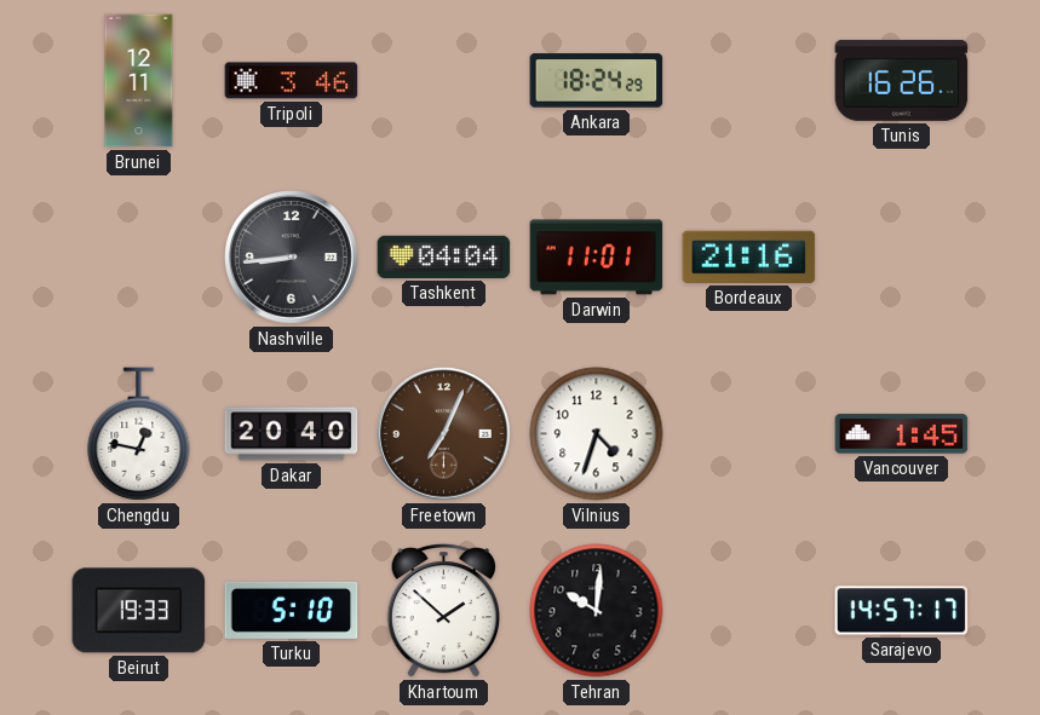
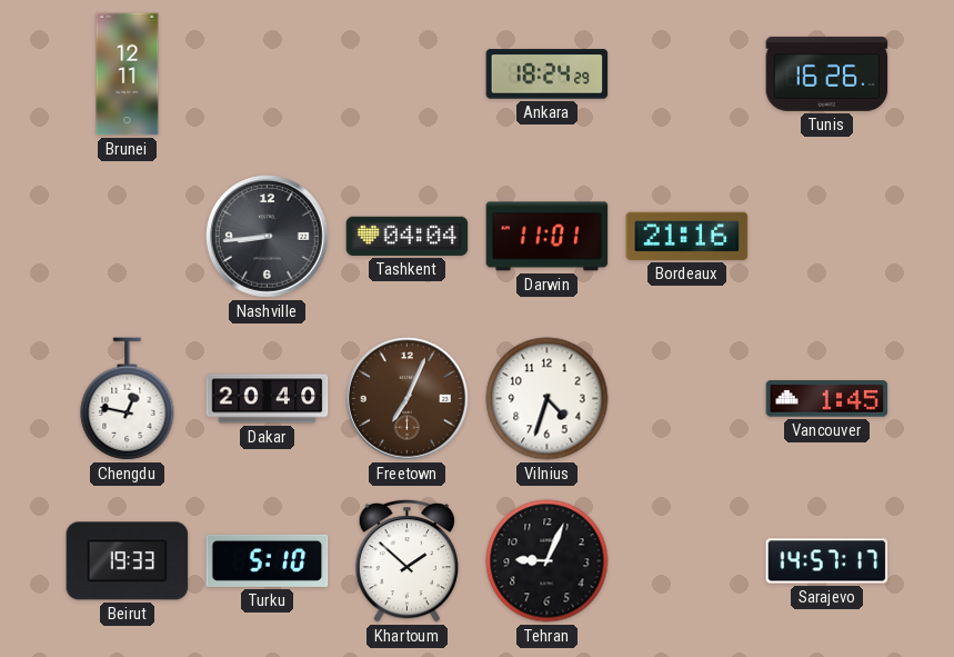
Tripoli: 3:46 -> none (292, 81)
Tehran: 10:01 -> 9:04 (548, 561)
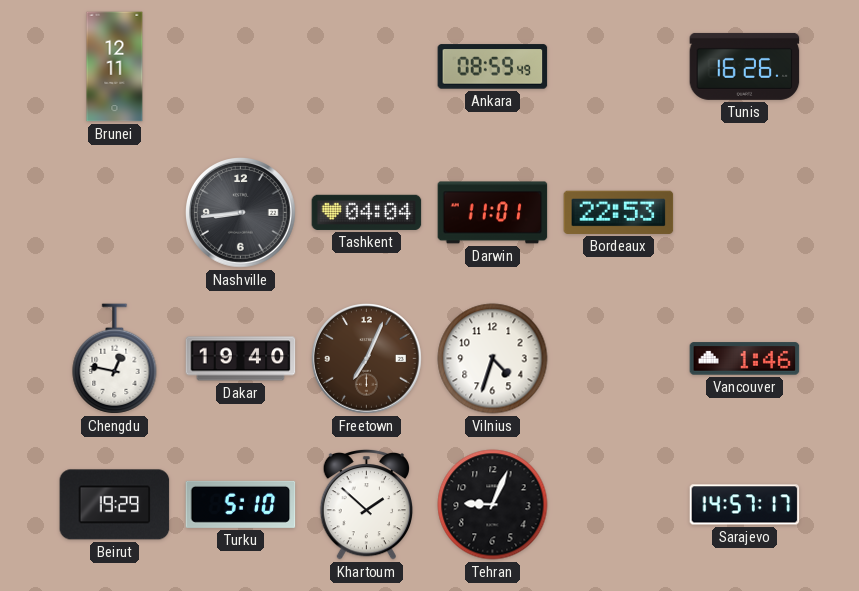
Ankara: 18:24 -> 08:59 (493, 67)
Bordeaux: 21:16 -> 22:53 (619, 212)
Dakar: 20:40 -> 19:40 (241, 359)
Vancouver: 1:45 -> 1:46 (745, 359)
Beirut: 19:33 -> 19:29 (115, 505)
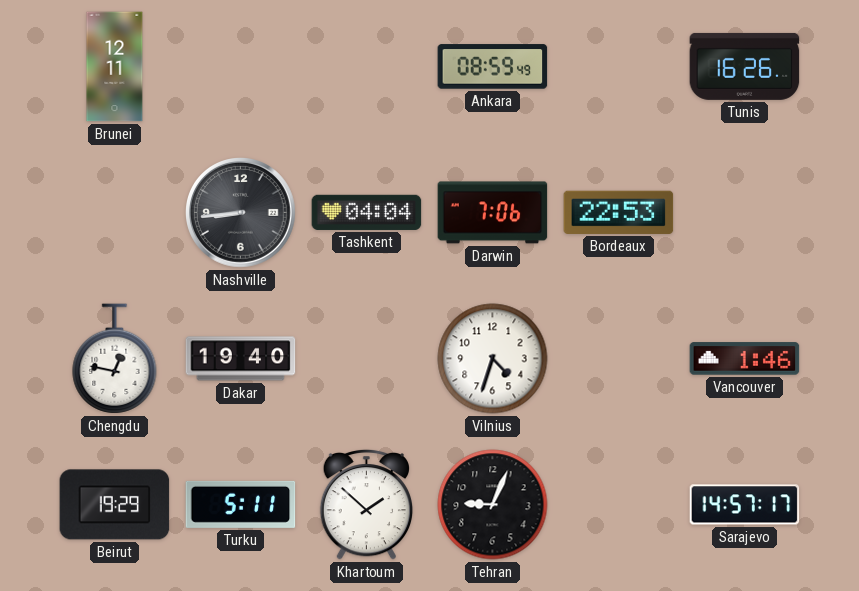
Darwin: 11:01 -> 7:06 (493, 213)
Freetown: 7:04 -> none (367, 359)
Turku: 5:10 -> 5:11 (241, 504)
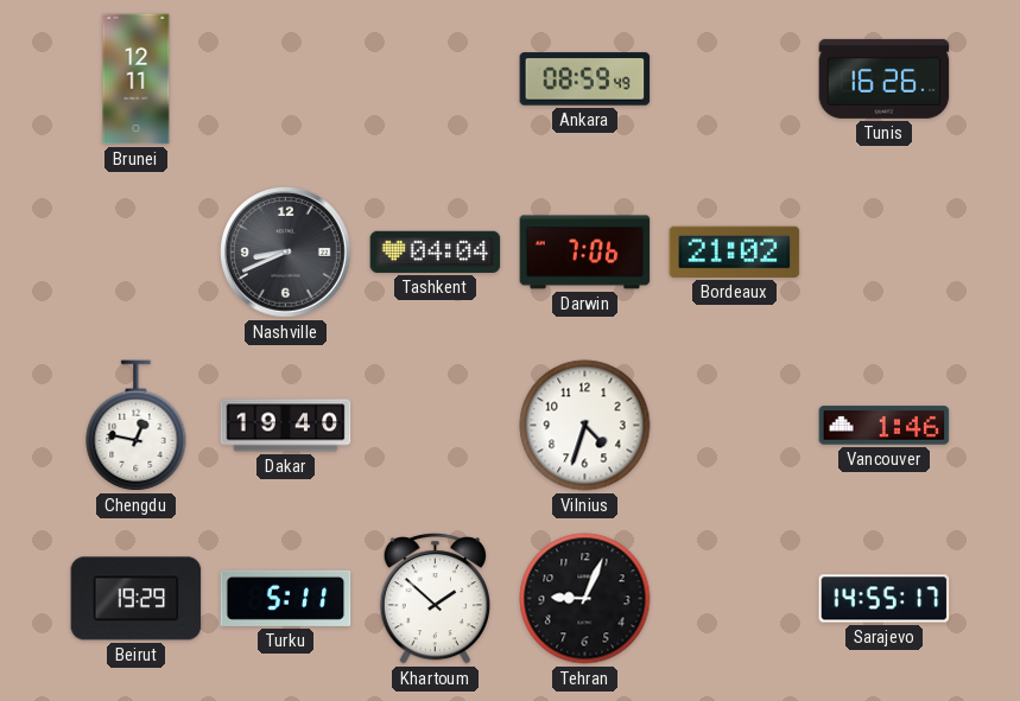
Nashville: 8:44 -> 8:41 (286, 253)
Bordeaux: 22:53 -> 21:02 (735, 251)
Sarajevo: 14:57 -> 14:55 (885, 599)
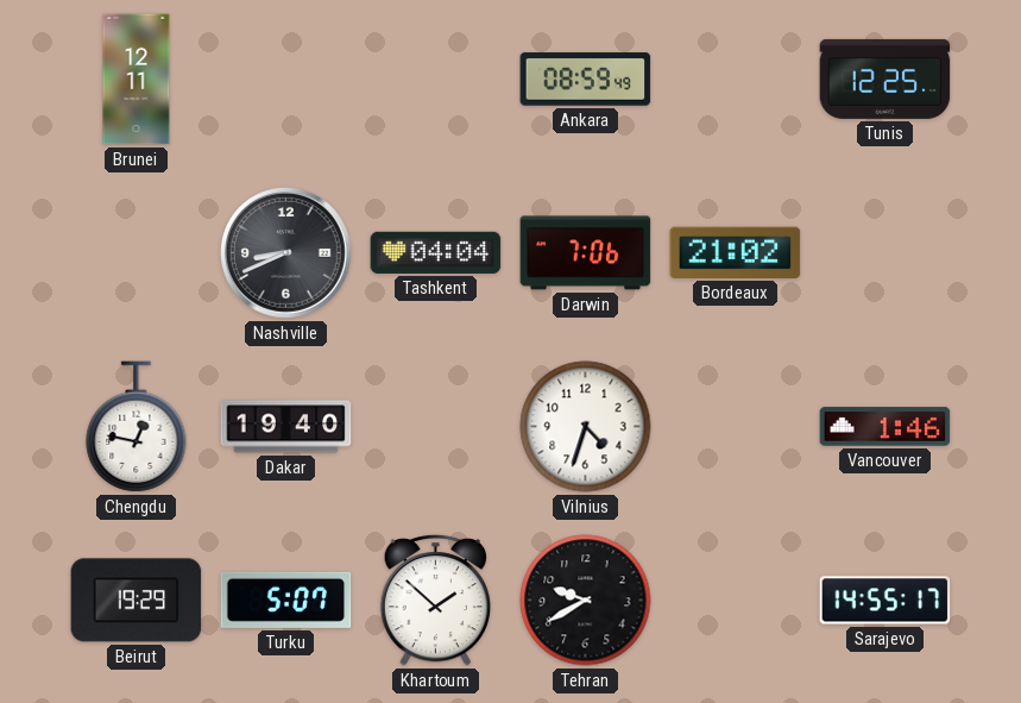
Tunis: 16:26 -> 12:25 (886, 79)
Turku: 5:11 -> 5:07 (286, 600)
Tehran: 9:04 -> 9:40 (586, 601)
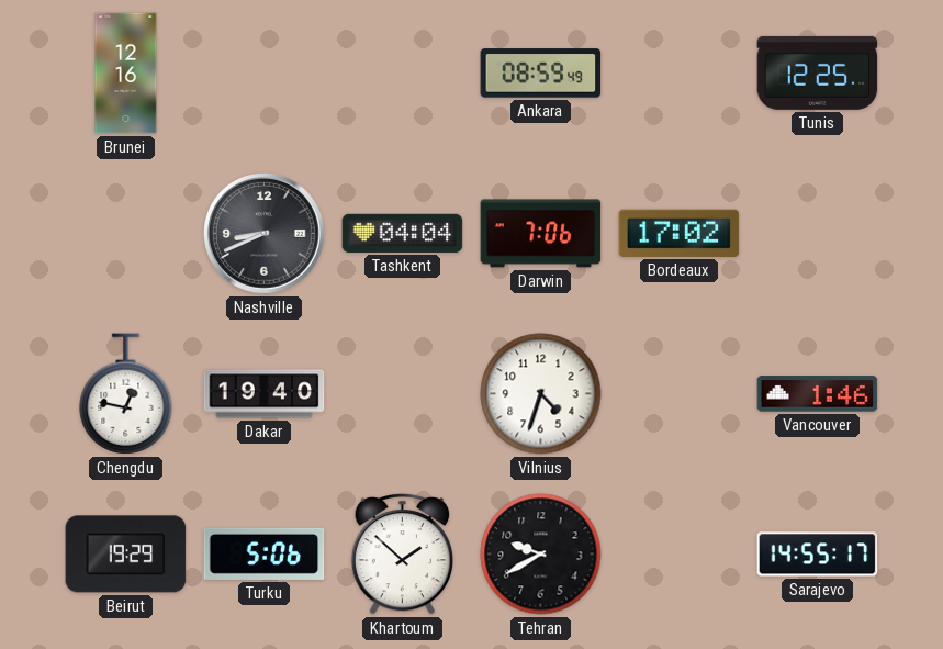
Brunei: 12:11 -> 12:16 (126, 74)
Bordeaux: 21:02 -> 17:02 (680, 233)
Turku: 5:07 -> 5:06 (265, 553)
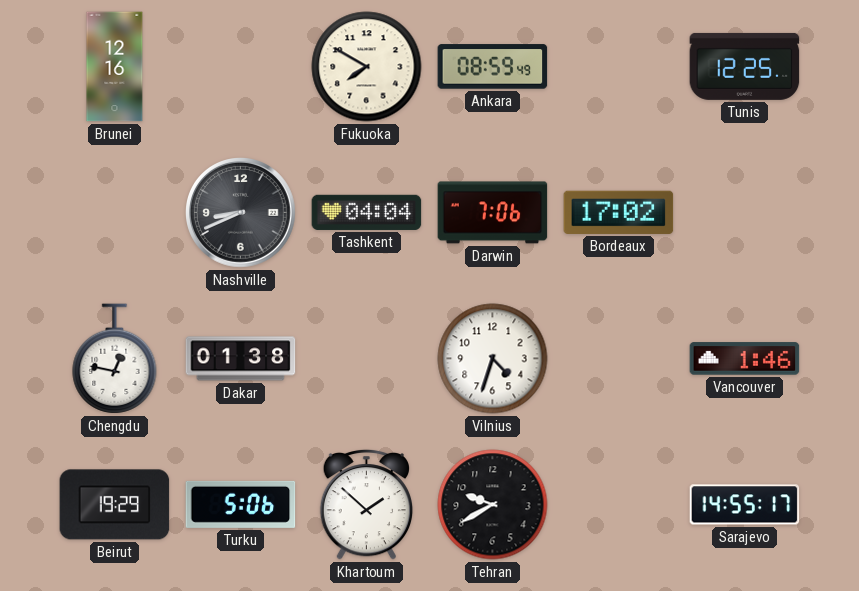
Fukuoka: none -> 7:50 (367, 67)
Dakar: 19:40 -> 01:38 (241, 359)
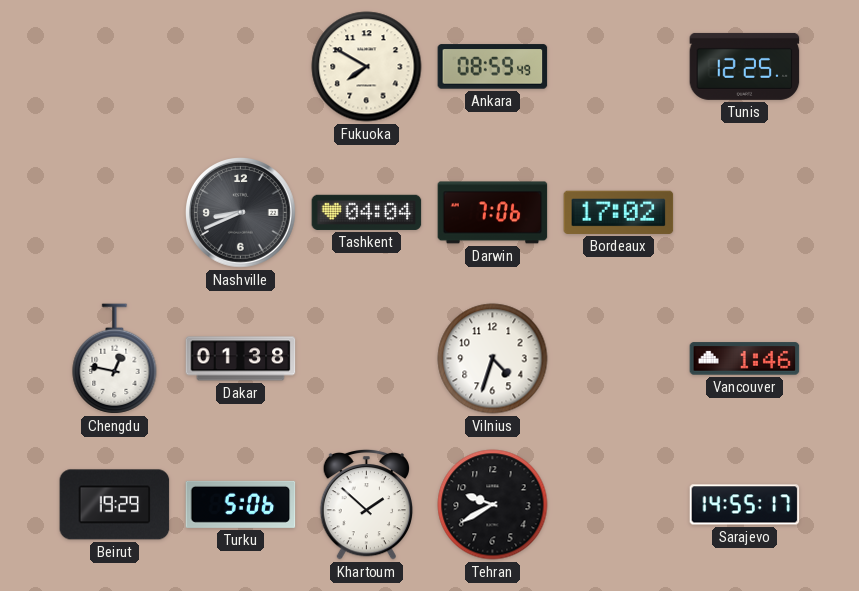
Brunei: 12:16 -> none (115, 67)
